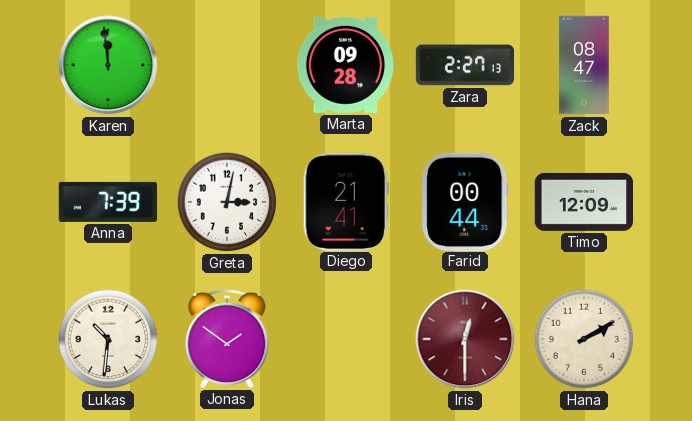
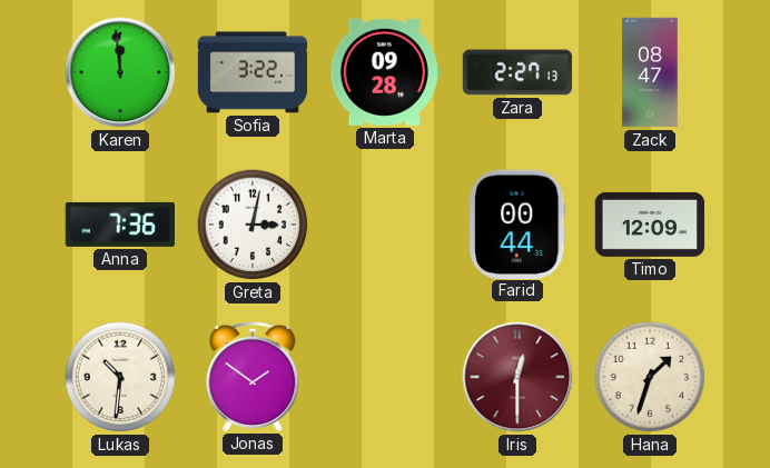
Sofia: none -> 3:22 (253, 72)
Anna: 7:39 -> 7:36 (120, 225)
Diego: 21:41 -> none (346, 201)
Hana: 2:10 -> 1:33 (650, 377)
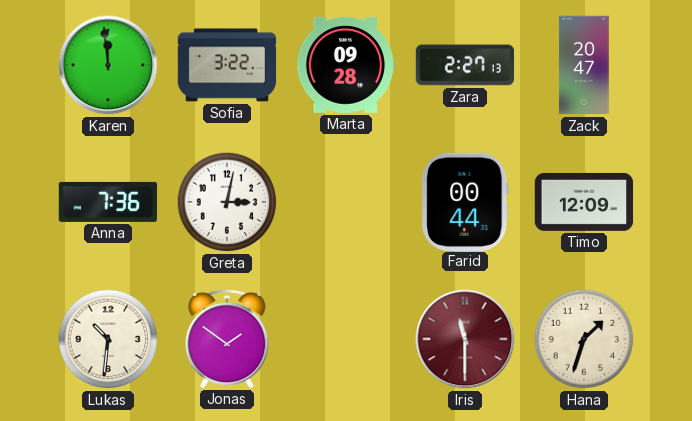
Zack: 08:47 -> 20:47 (584, 65)
Iris: 12:30 -> 11:30 (465, 339)
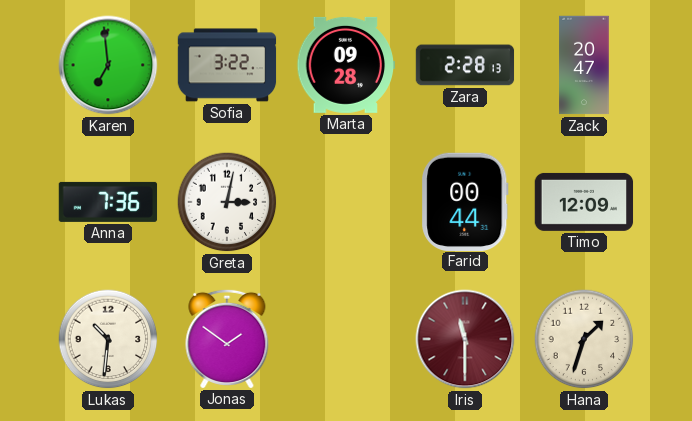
Karen: 11:59 -> 6:59 (108, 65)
Zara: 2:27 -> 2:28 (465, 65)
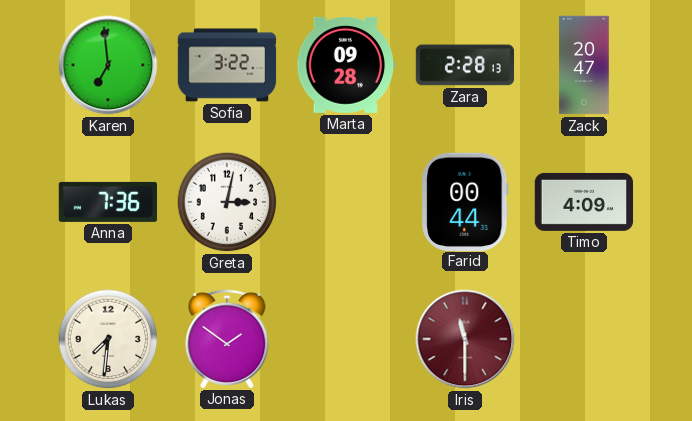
Timo: 12:09 -> 4:09 (584, 202)
Lukas: 10:31 -> 7:31 (108, 339)
Hana: 1:33 -> none (584, 339)
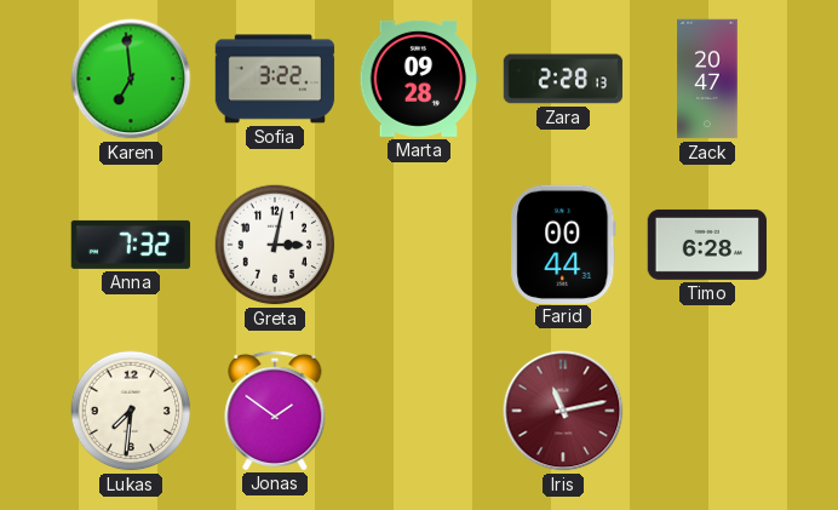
Anna: 7:36 -> 7:32 (131, 245)
Timo: 4:09 -> 6:28 (707, 245)
Iris: 11:30 -> 11:13 (563, 411)
